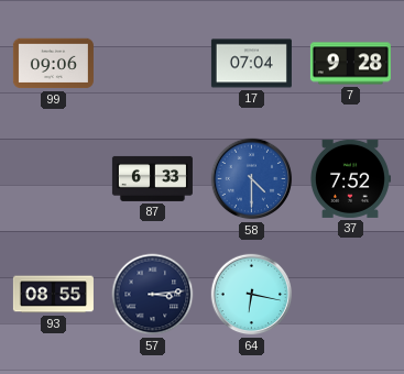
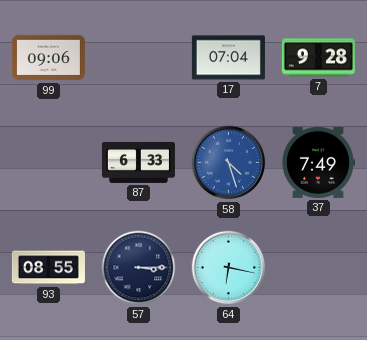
58: 4:30 -> 4:27 (229, 163)
37: 7:52 -> 7:49 (318, 162)
57: 3:14 -> 3:15 (139, 268)
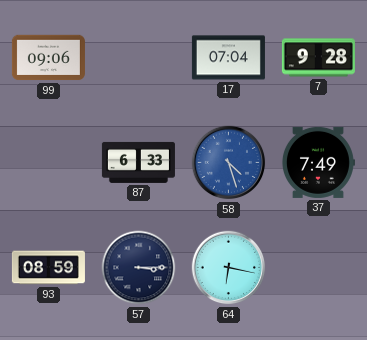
93: 08:55 -> 08:59 (48, 268)
